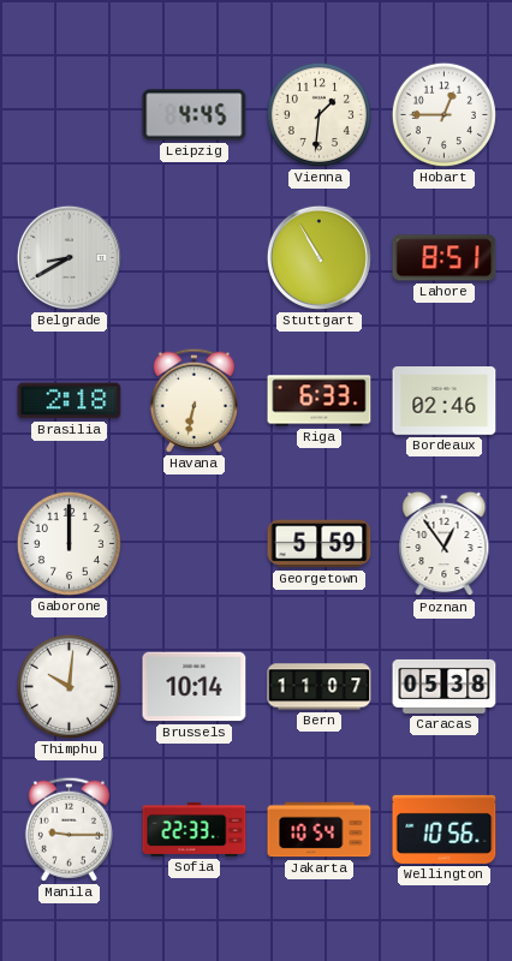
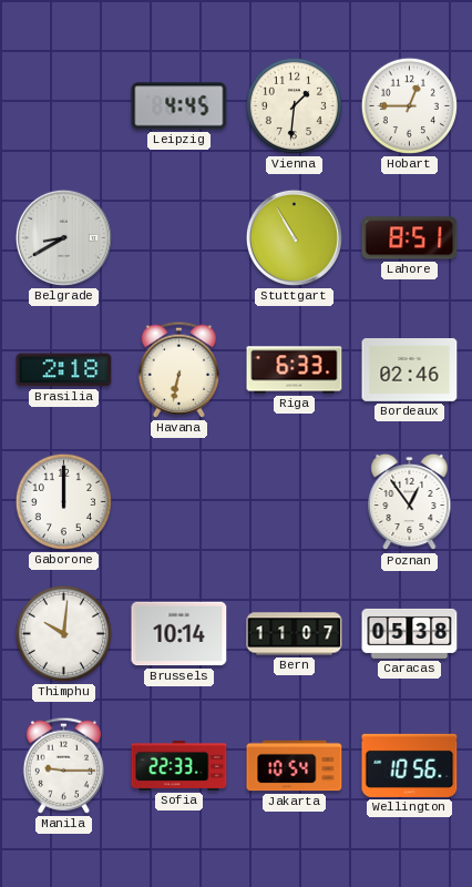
Georgetown: 5:59 -> none (320, 544)
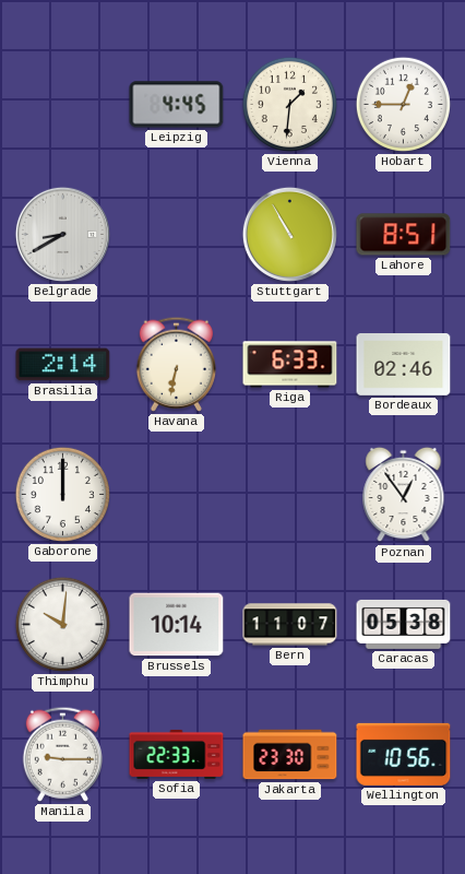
Brasilia: 2:18 -> 2:14 (63, 365)
Jakarta: 10:54 -> 23:30 (290, 755)
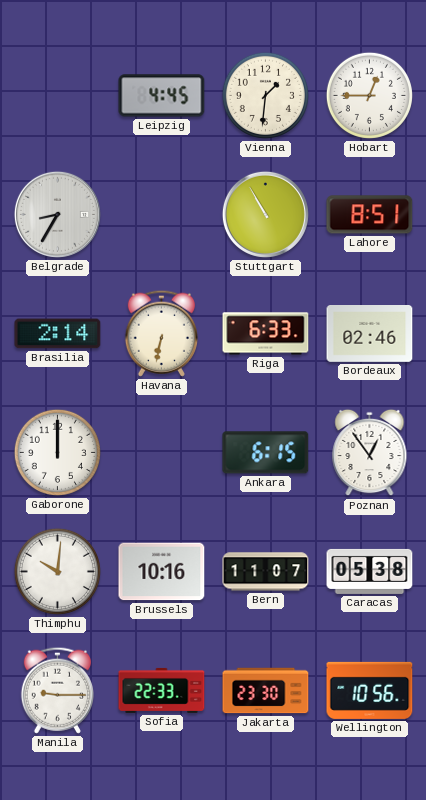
Belgrade: 8:40 -> 8:35 (57, 214)
Ankara: none -> 6:15 (266, 453)
Brussels: 10:14 -> 10:16 (162, 572)
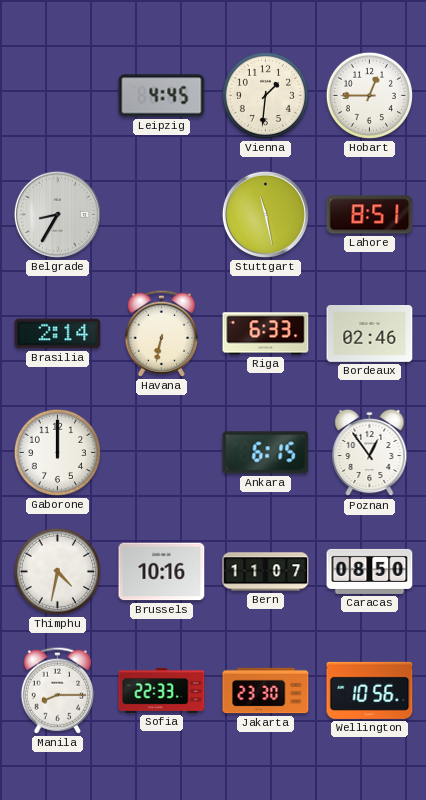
Stuttgart: 10:55 -> 11:28 (265, 214)
Thimphu: 10:01 -> 4:32 (57, 571)
Caracas: 05:38 -> 08:50 (370, 571)
Manila: 9:15 -> 8:15 (57, 690)
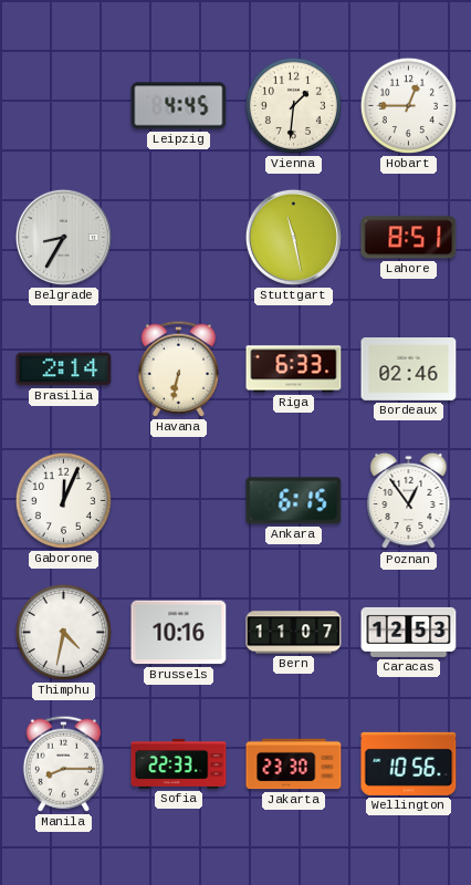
Gaborone: 12:00 -> 12:04 (63, 500)
Caracas: 08:50 -> 12:53 (409, 632)
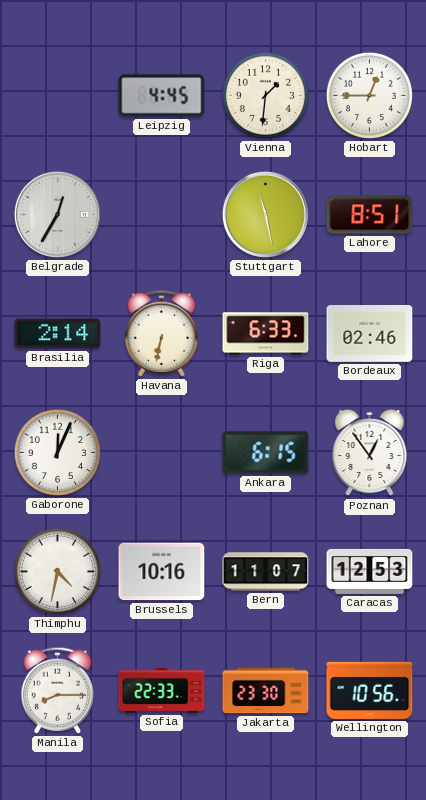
Belgrade: 8:35 -> 12:35 (57, 214)
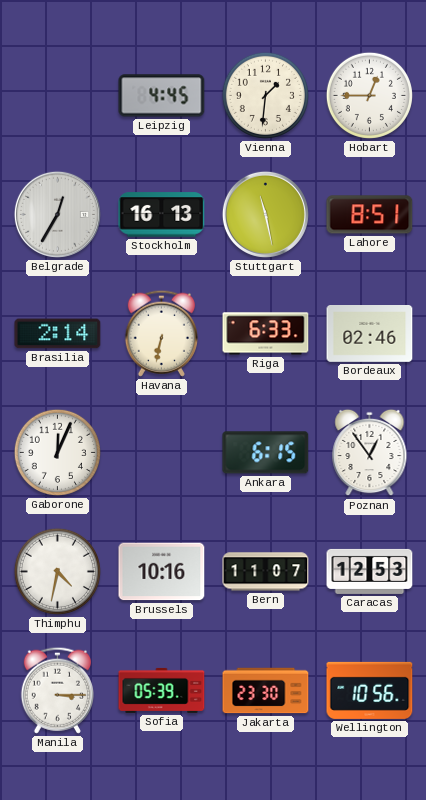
Stockholm: none -> 16:13 (162, 215)
Manila: 8:15 -> 3:15 (57, 690)
Sofia: 22:33 -> 05:39 (162, 690)
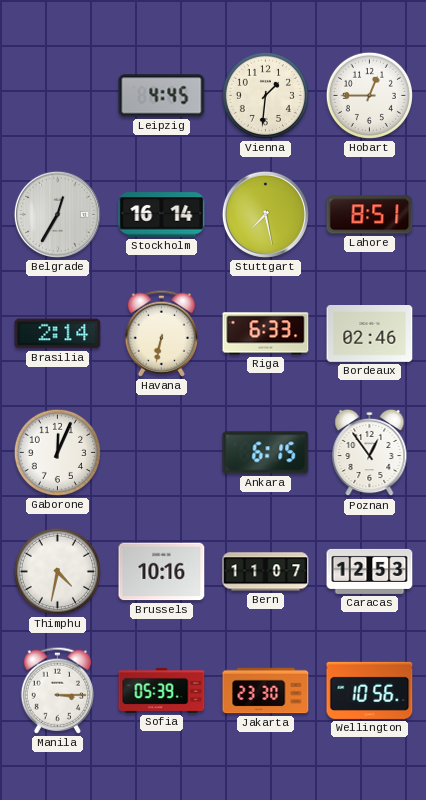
Stockholm: 16:13 -> 16:14 (162, 215)
Stuttgart: 11:28 -> 7:28 (265, 214)
